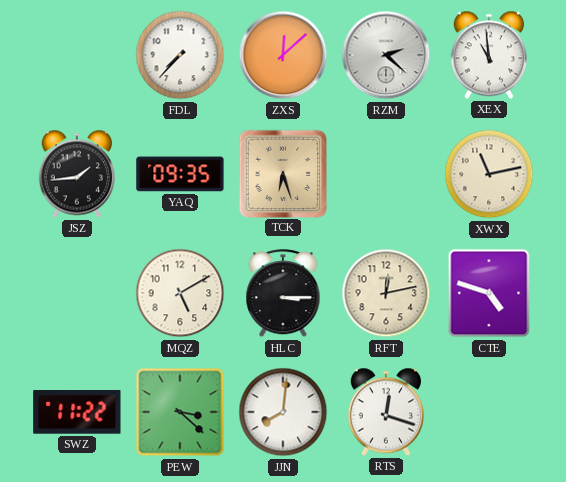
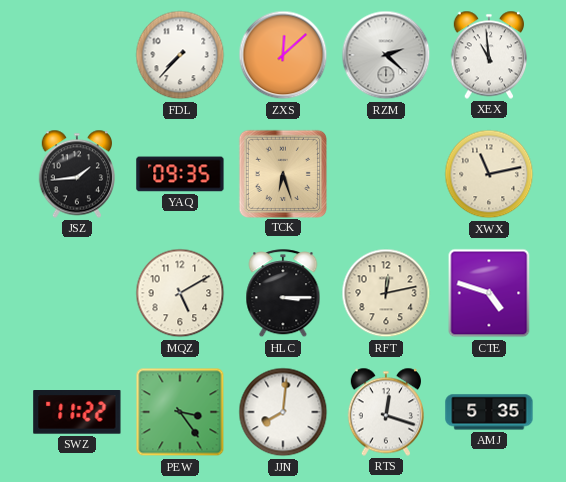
PEW: 3:22 -> 3:24 (180, 412)
AMJ: none -> 5:35 (489, 412)
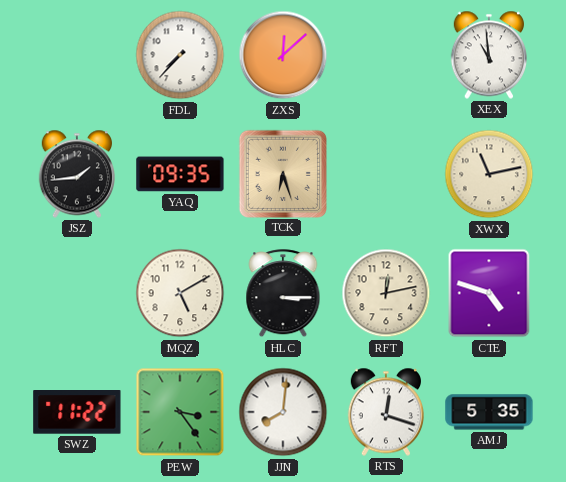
RZM: 2:22 -> none (386, 55)
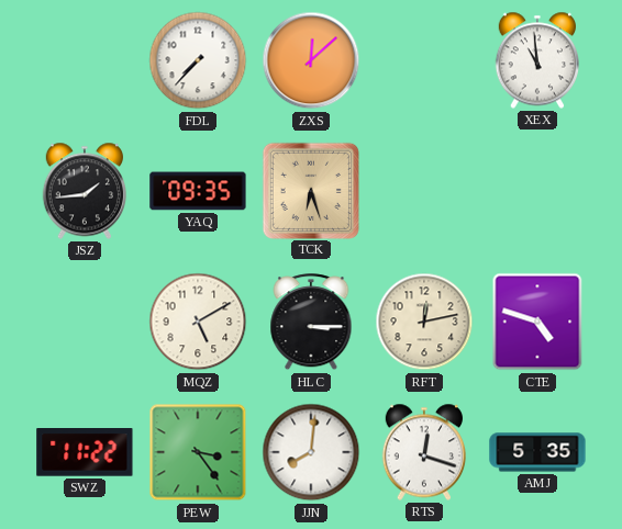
XWX: 11:13 -> none (489, 174)
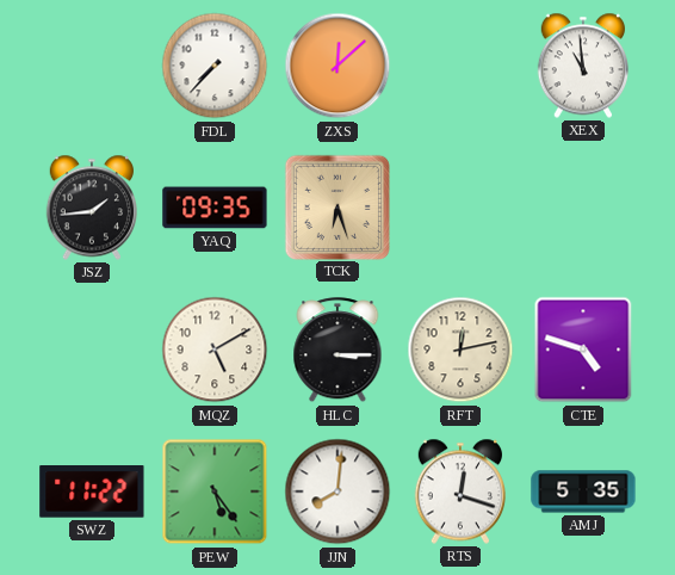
PEW: 3:24 -> 5:24 (215, 491)
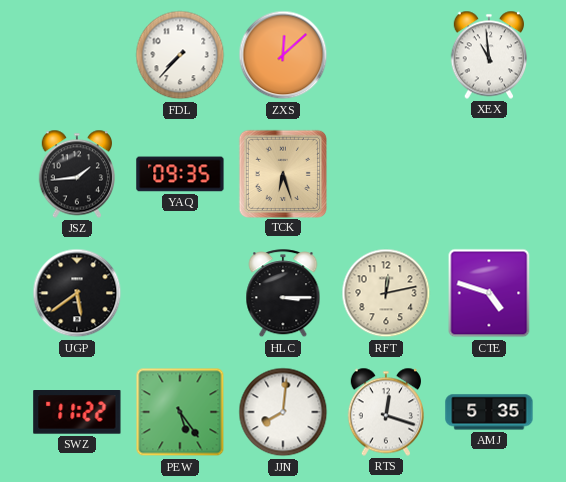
UGP: none -> 5:39 (77, 293)
MQZ: 5:10 -> none (215, 350)
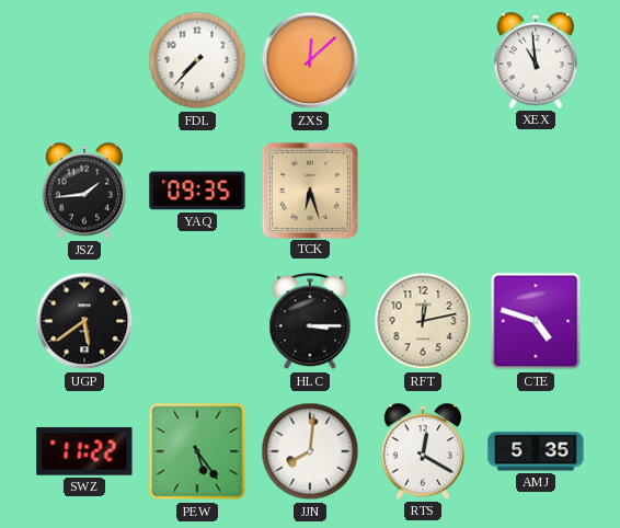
RTS: 12:18 -> 12:20 (423, 451)
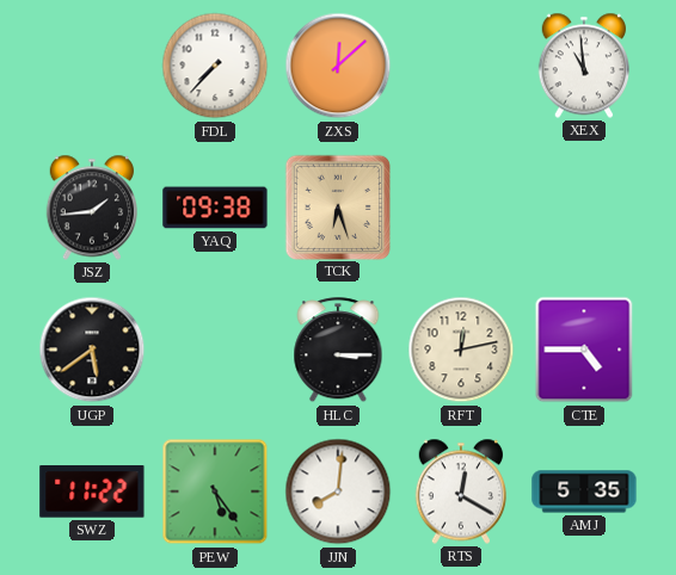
YAQ: 09:35 -> 09:38 (215, 208)
CTE: 4:48 -> 4:45 (584, 350)
